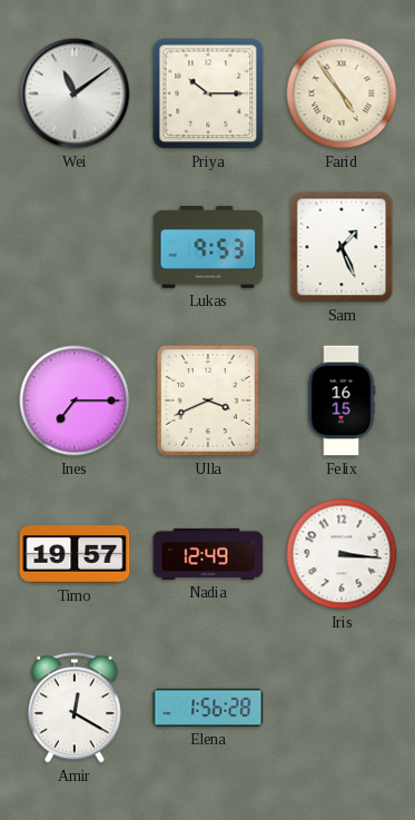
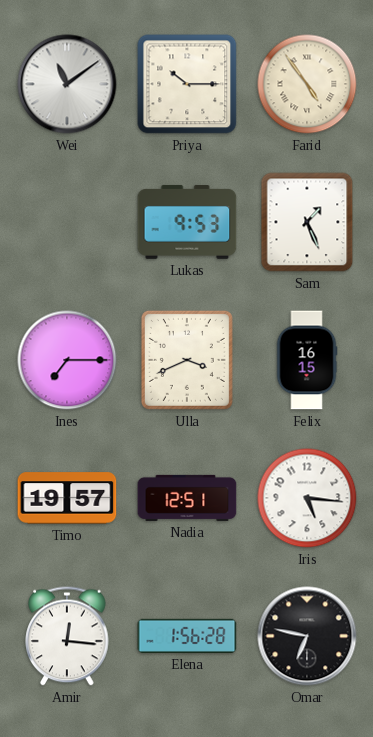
Nadia: 12:49 -> 12:51 (187, 498)
Iris: 3:16 -> 5:16 (307, 498)
Amir: 12:20 -> 12:16 (67, 636)
Omar: none -> 6:47 (307, 636)
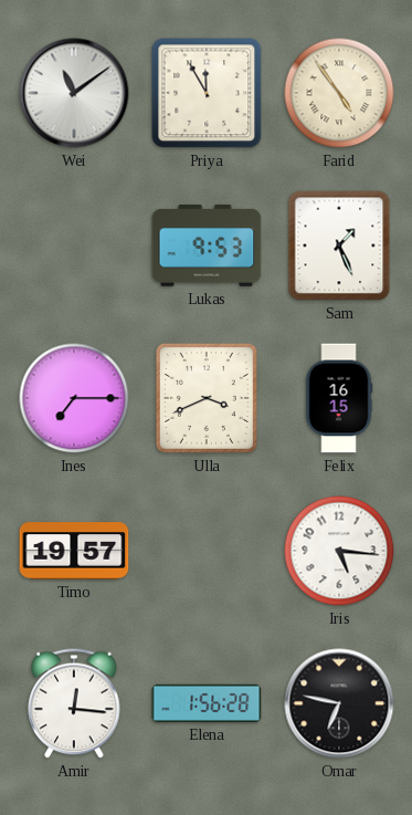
Priya: 10:15 -> 11:55 (207, 93)
Nadia: 12:51 -> none (187, 498)
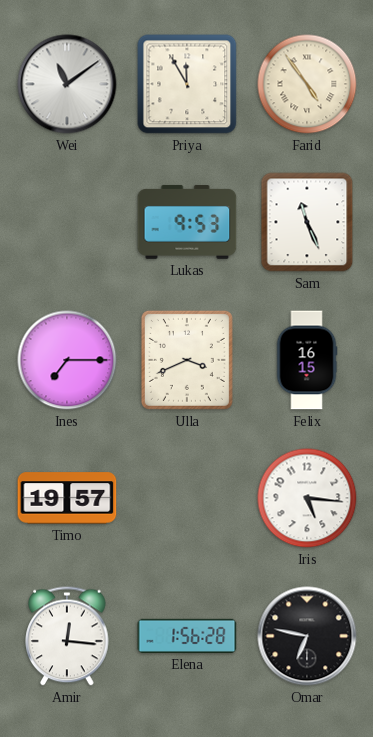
Sam: 1:26 -> 11:26 (307, 222)
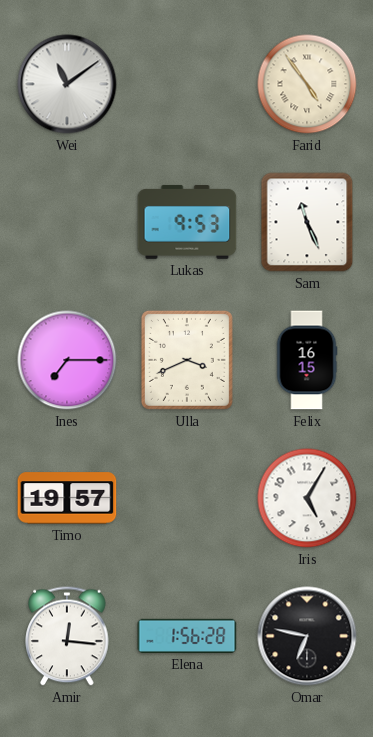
Priya: 11:55 -> none (187, 84)
Iris: 5:16 -> 5:05 (307, 498)
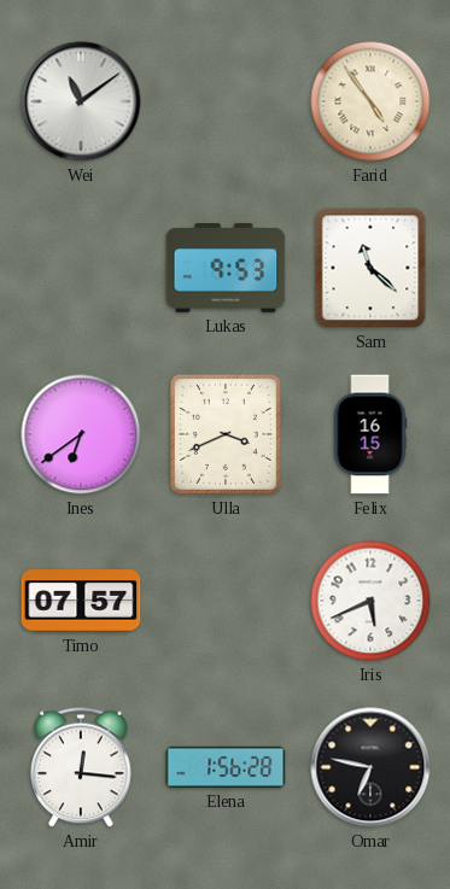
Sam: 11:26 -> 11:22 (370, 268)
Ines: 7:15 -> 6:39 (81, 434)
Timo: 19:57 -> 07:57 (81, 601)
Iris: 5:05 -> 5:41 (370, 601)
